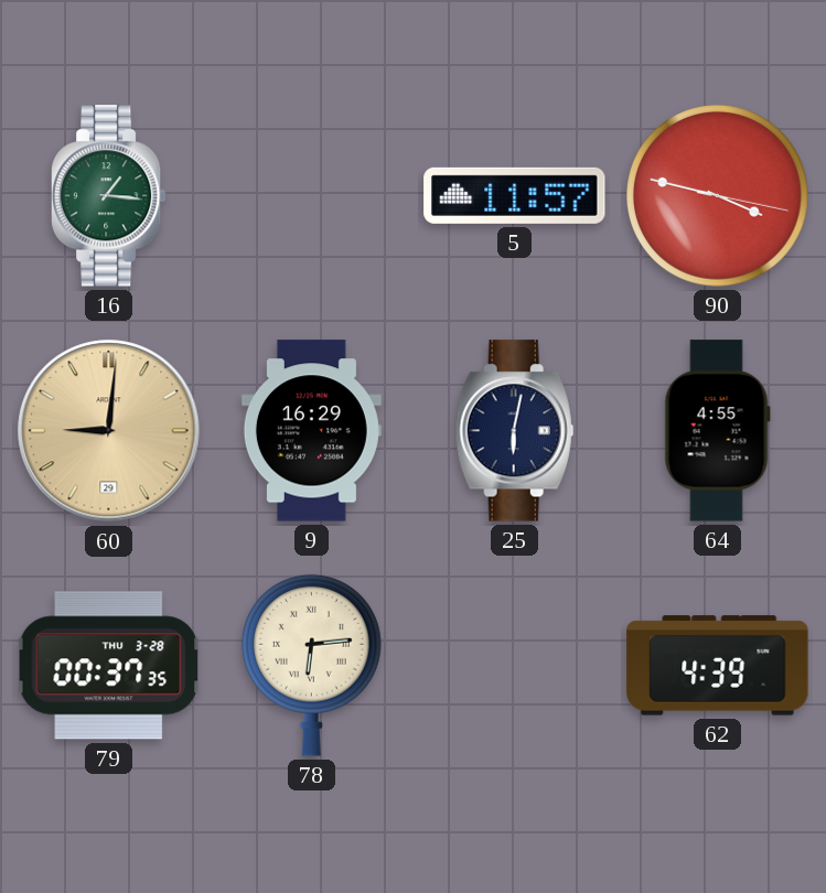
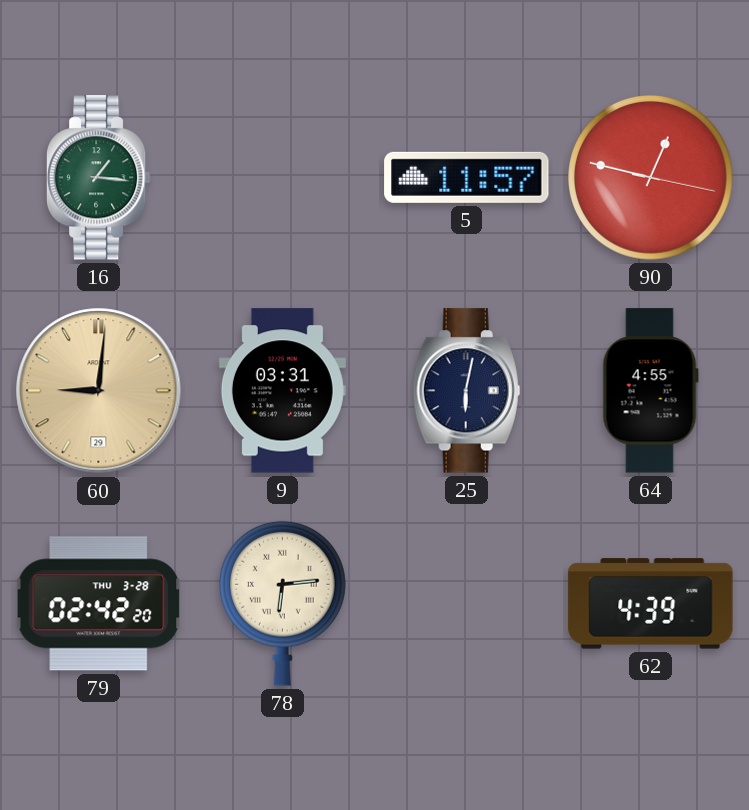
90: 3:47 -> 12:47 (651, 178)
9: 16:29 -> 03:31 (282, 391)
79: 00:37 -> 02:42 (99, 604)
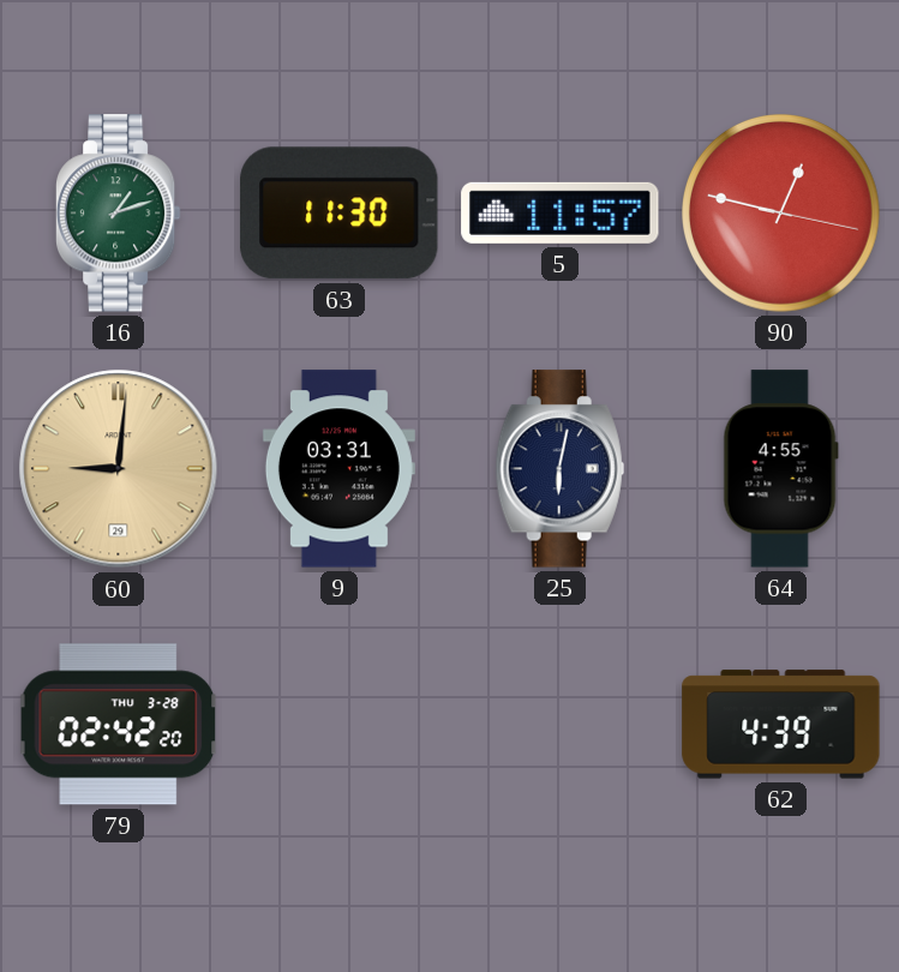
16: 1:16 -> 1:12 (118, 214)
63: none -> 11:30 (340, 214)
78: 6:14 -> none (282, 603)
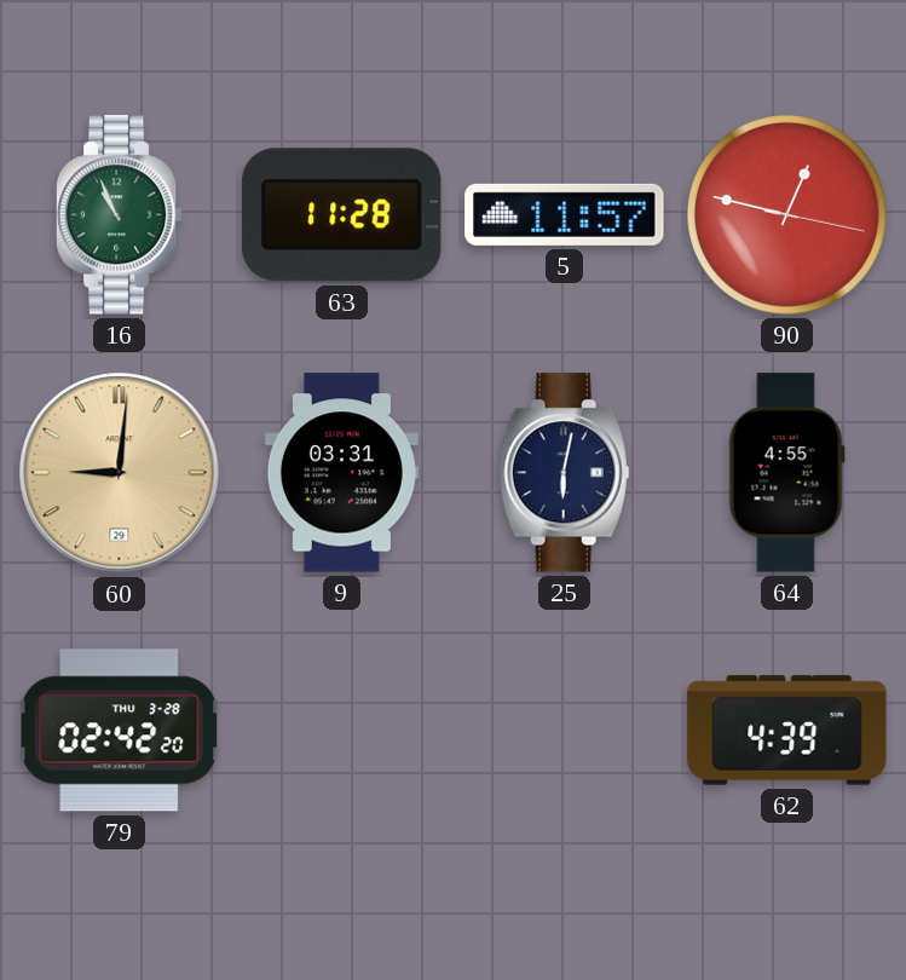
16: 1:12 -> 10:56 (119, 215)
63: 11:30 -> 11:28 (342, 215)
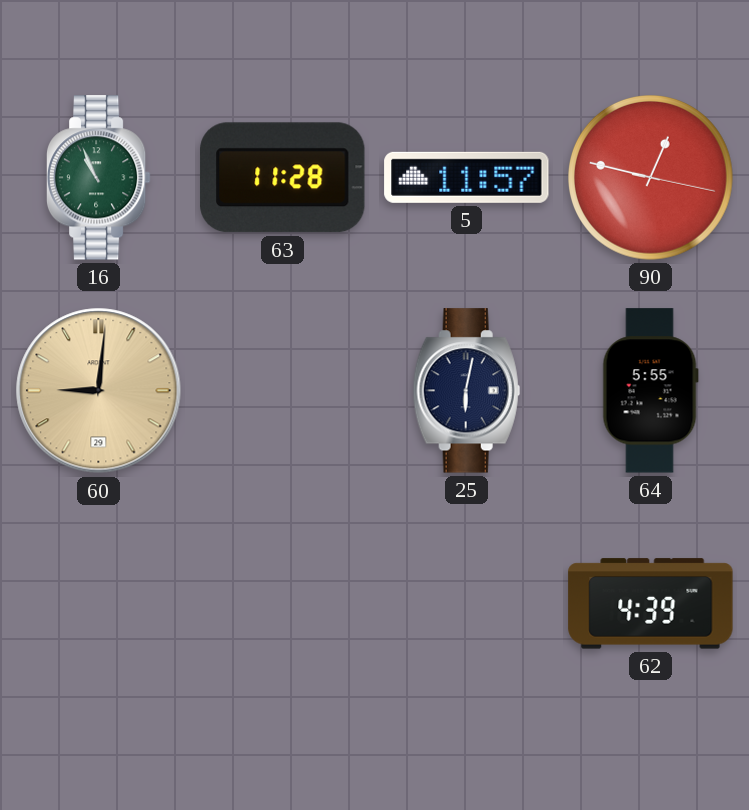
9: 03:31 -> none (341, 473)
64: 4:55 -> 5:55 (650, 391)
79: 02:42 -> none (120, 731)
